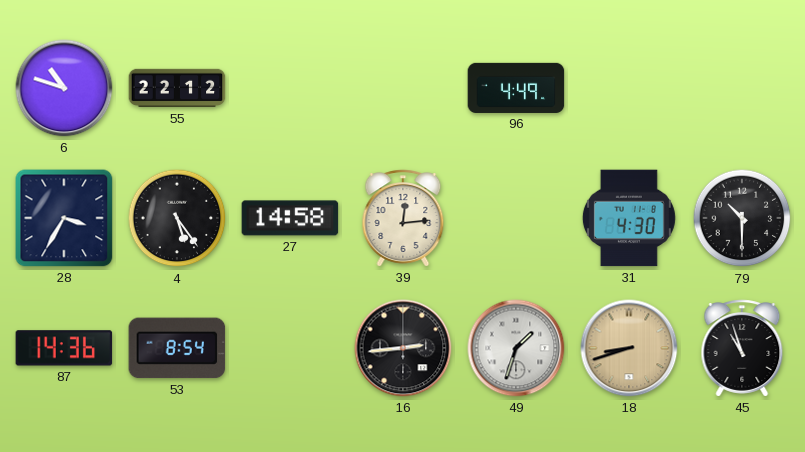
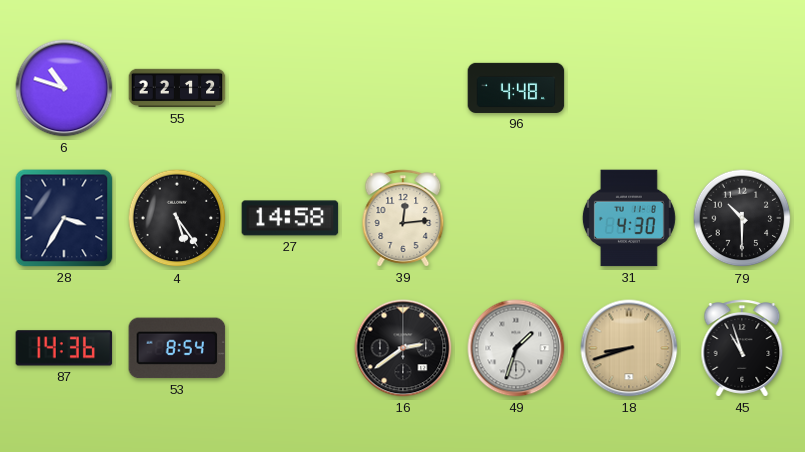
96: 4:49 -> 4:48 (516, 88)
16: 2:44 -> 2:39 (403, 348)
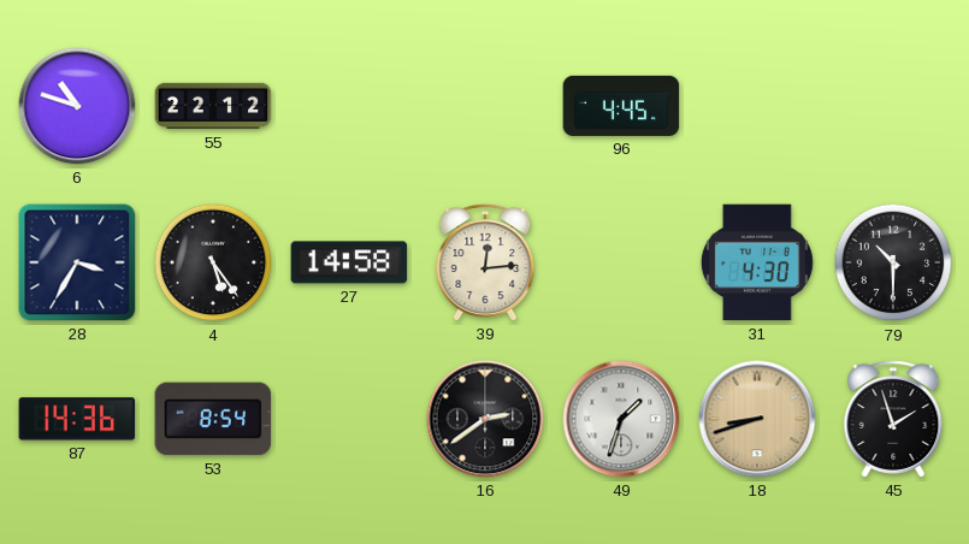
96: 4:48 -> 4:45 (621, 106)
45: 10:57 -> 1:57 (893, 419)
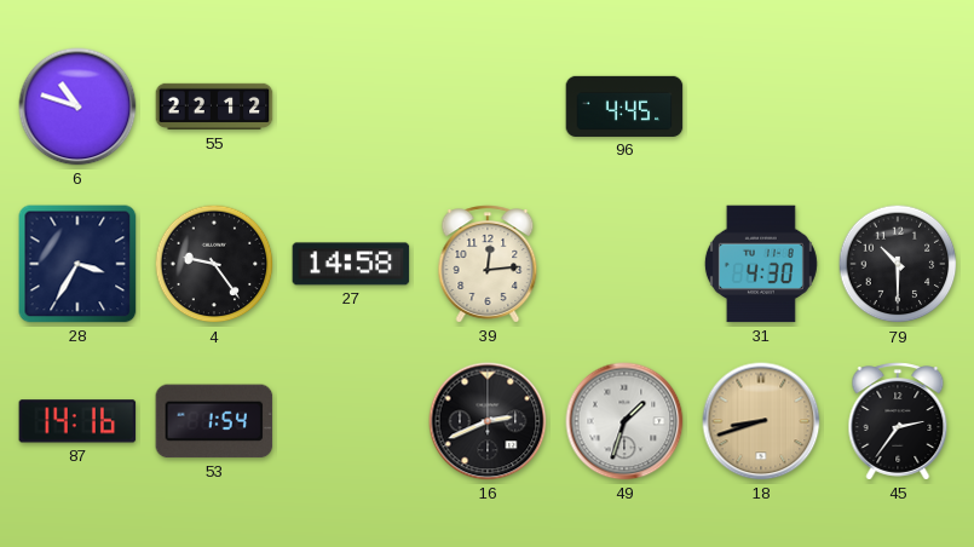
4: 5:24 -> 9:24 (214, 264)
87: 14:36 -> 14:16 (77, 421)
53: 8:54 -> 1:54 (214, 421)
16: 2:39 -> 2:41 (488, 421)
45: 1:57 -> 2:36 (898, 421)
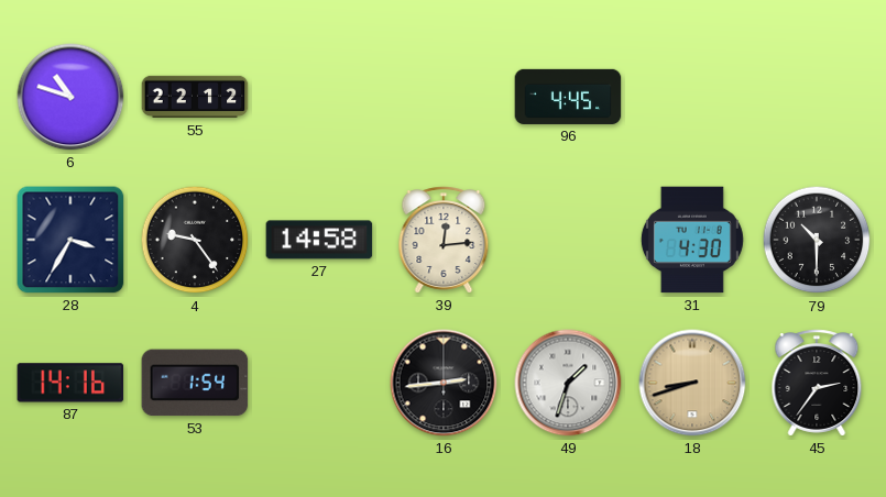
16: 2:41 -> 2:44 (444, 383)
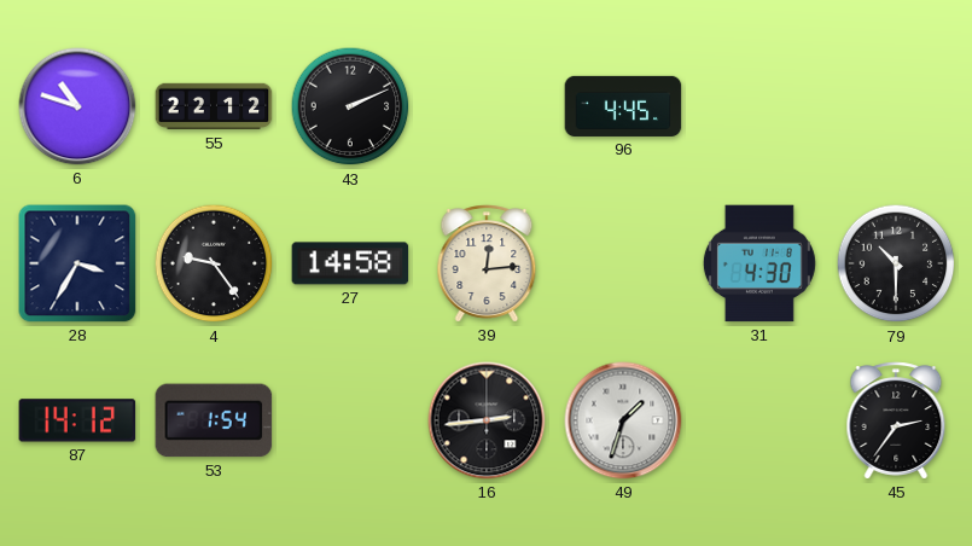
43: none -> 2:11 (350, 106)
87: 14:16 -> 14:12 (77, 420)
18: 8:42 -> none (692, 383)
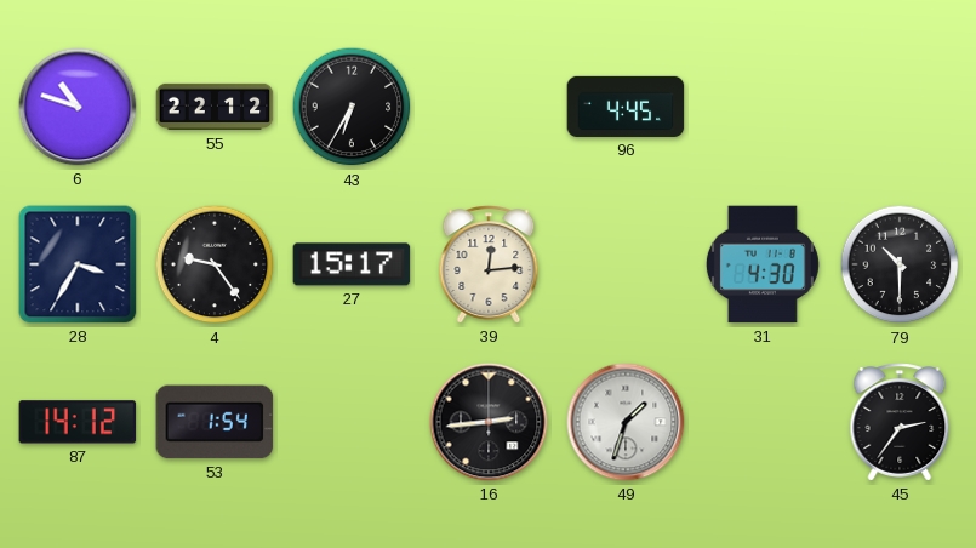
43: 2:11 -> 6:35 (352, 107)
27: 14:58 -> 15:17 (352, 264)
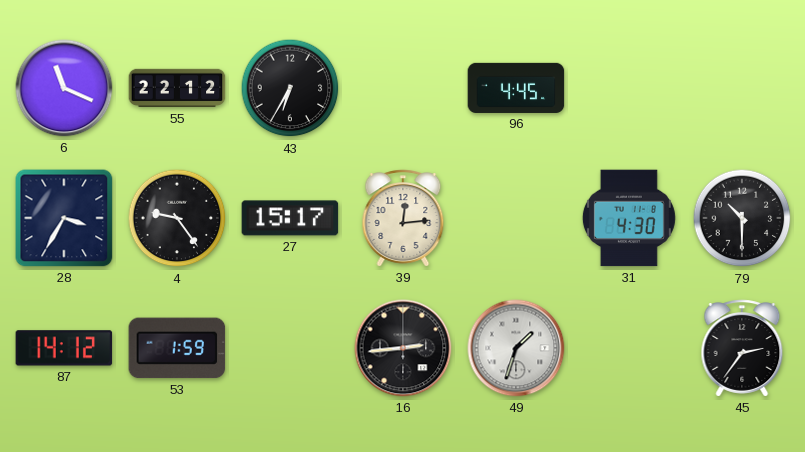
6: 10:48 -> 11:19 (64, 88)
53: 1:54 -> 1:59 (177, 348)
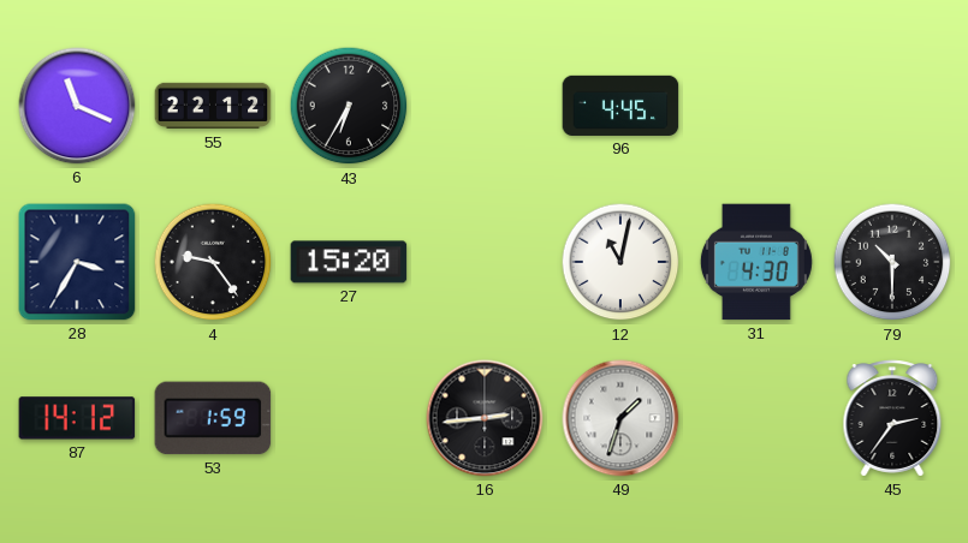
27: 15:17 -> 15:20 (349, 262)
39: 12:14 -> none (403, 218)
12: none -> 11:02 (620, 262)
